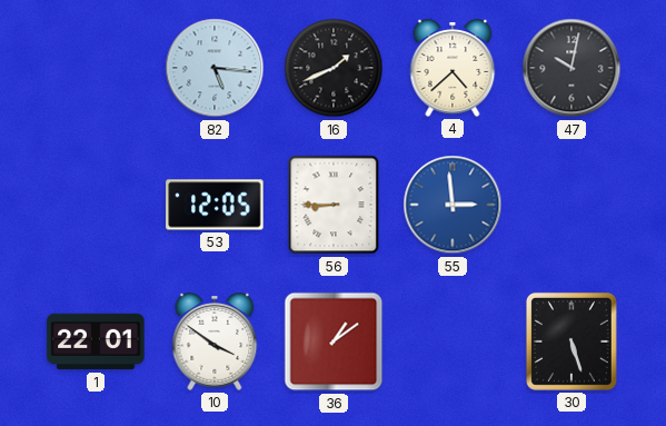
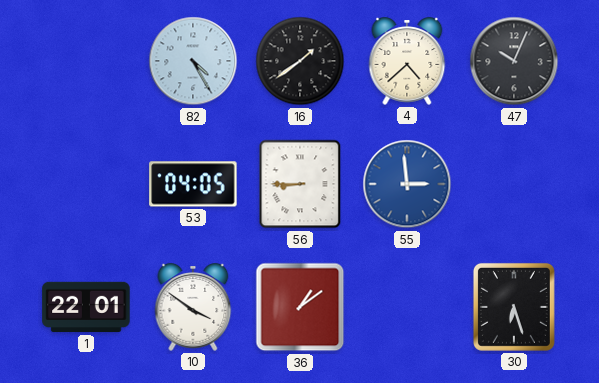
82: 5:16 -> 4:25 (193, 61)
16: 1:41 -> 1:39 (300, 61)
47: 10:02 -> 10:04 (514, 61)
53: 12:05 -> 04:05 (193, 184)
30: 5:27 -> 6:27 (514, 307)
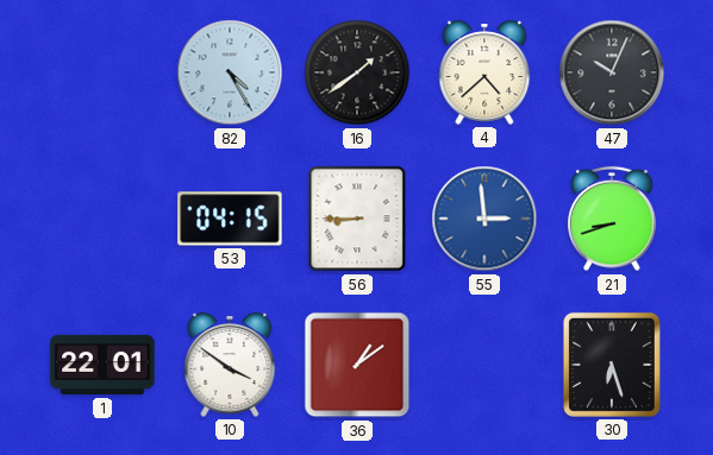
53: 04:05 -> 04:15 (230, 219)
21: none -> 8:42 (612, 219)
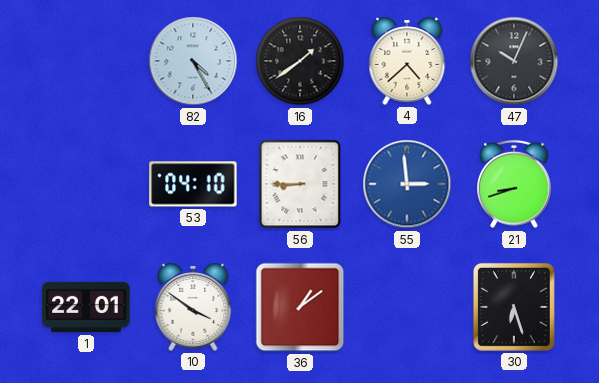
53: 04:15 -> 04:10 (193, 184)
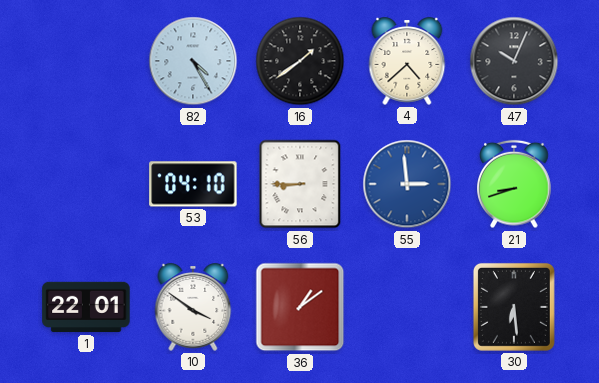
30: 6:27 -> 6:29 (514, 307)
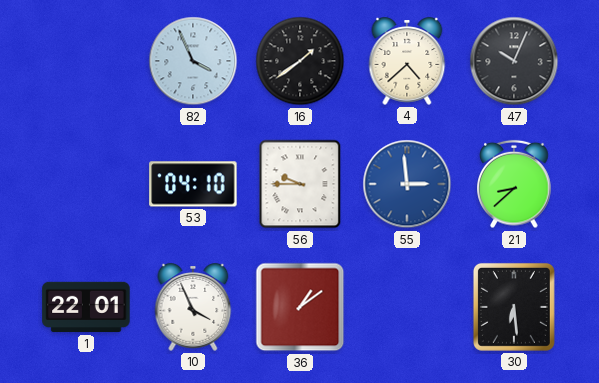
82: 4:25 -> 3:56 (193, 61)
56: 8:45 -> 9:45 (300, 184)
21: 8:42 -> 8:38 (514, 184)
10: 3:51 -> 3:56 (193, 307)
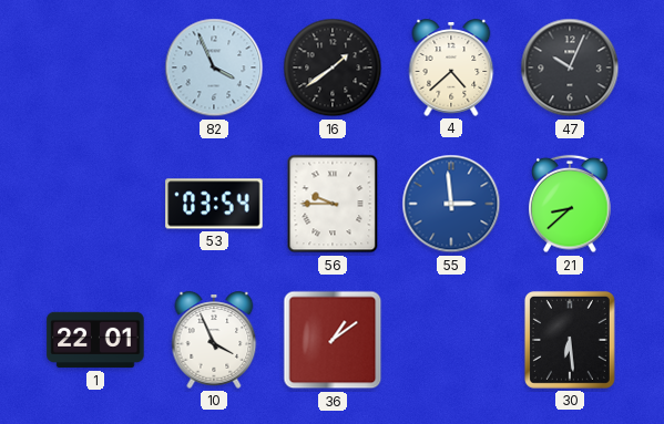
53: 04:10 -> 03:54 (214, 204)
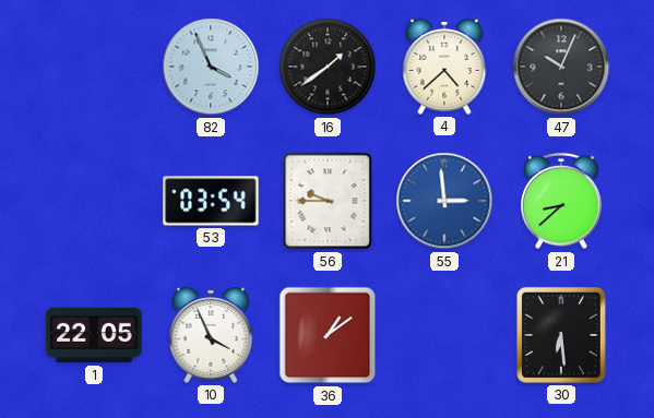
1: 22:01 -> 22:05 (94, 335)
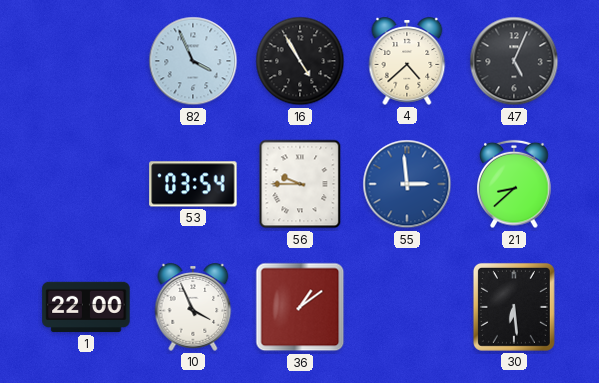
16: 1:39 -> 4:55 (300, 61)
47: 10:04 -> 5:04 (514, 61)
1: 22:05 -> 22:00 (86, 307)
